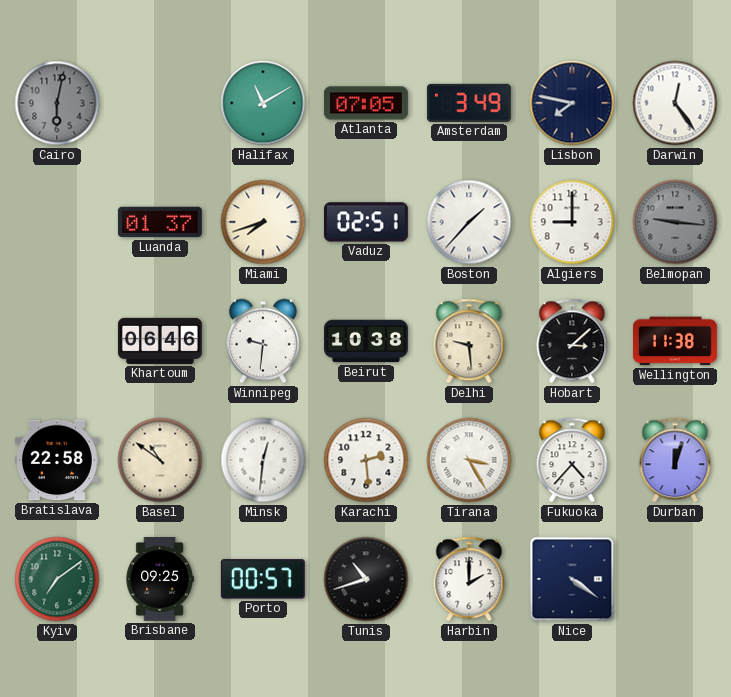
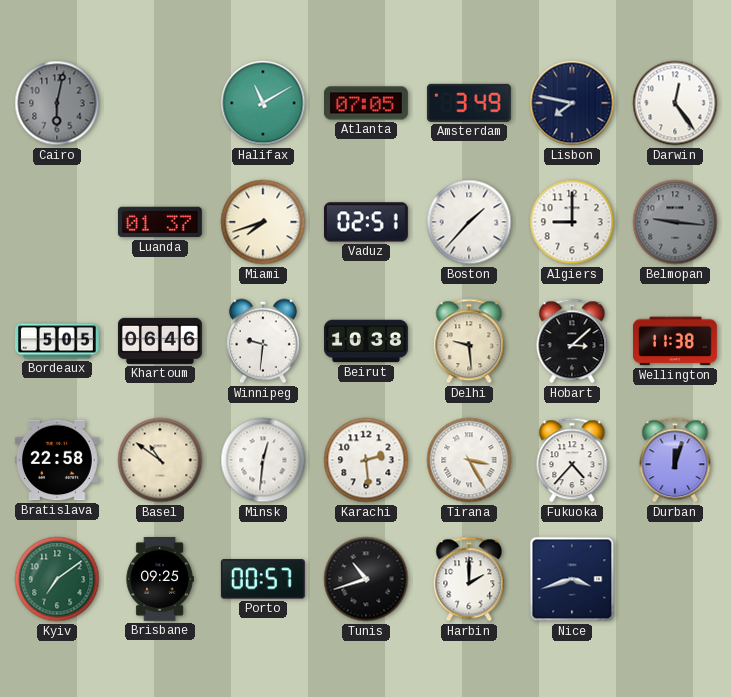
Bordeaux: none -> 5:05 (58, 341)
Nice: 4:21 -> 3:42 (572, 579)
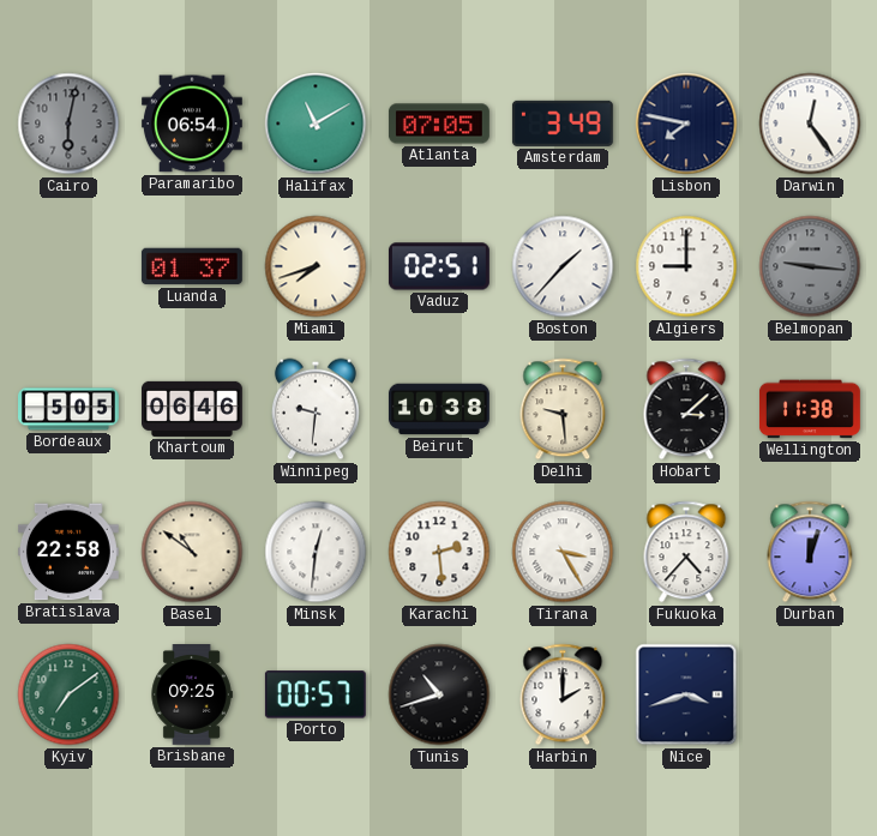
Paramaribo: none -> 06:54 (192, 124)
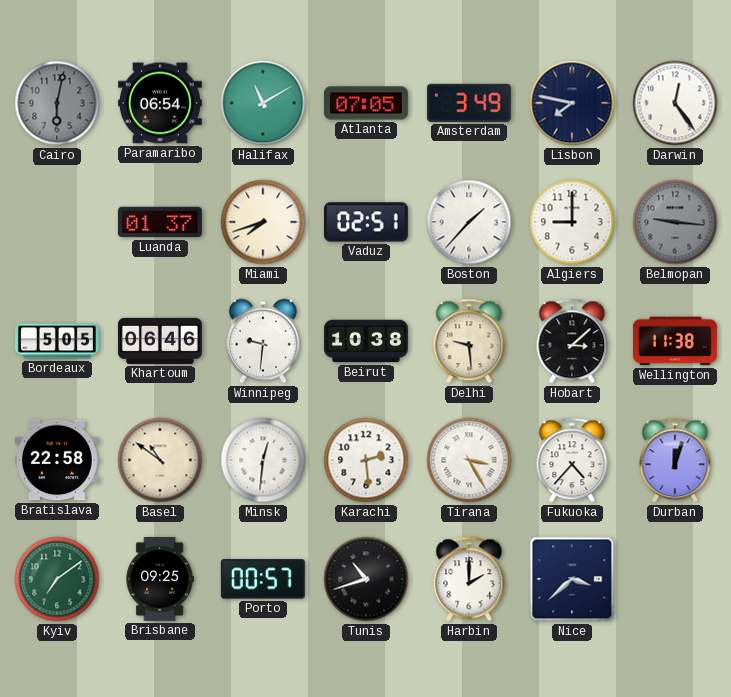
Nice: 3:42 -> 3:38 (572, 579)
